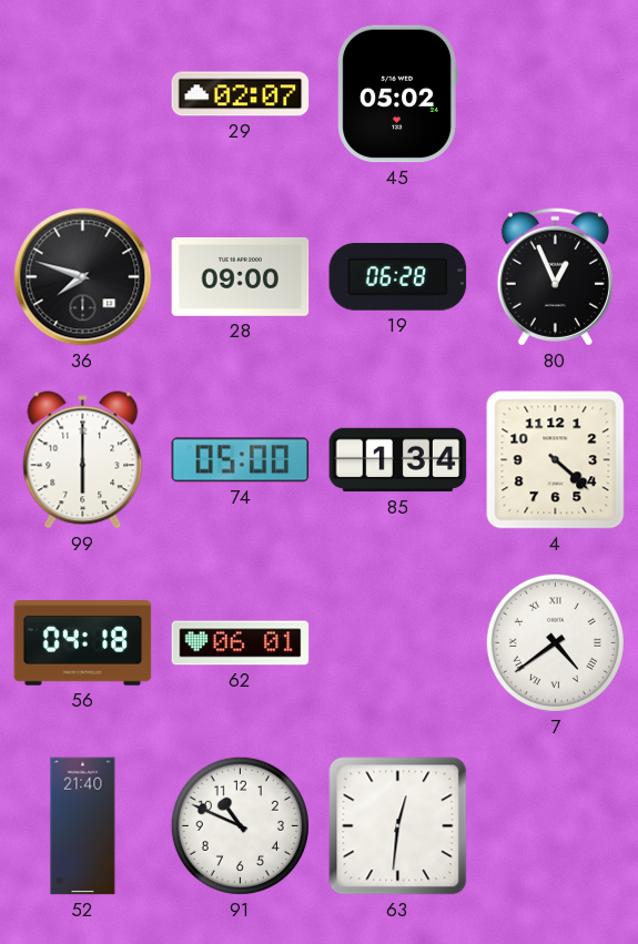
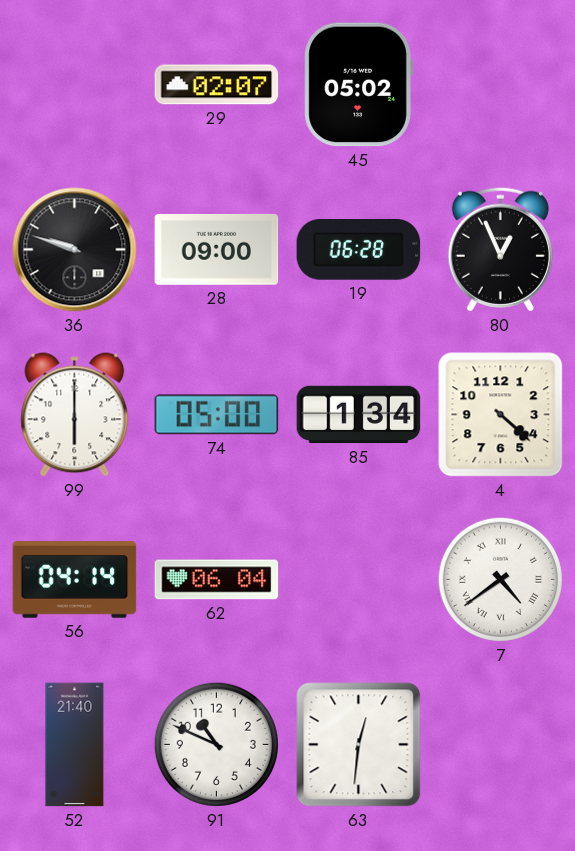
36: 7:48 -> 9:48 (75, 250)
56: 04:18 -> 04:14 (75, 580)
62: 06:01 -> 06:04 (217, 580)
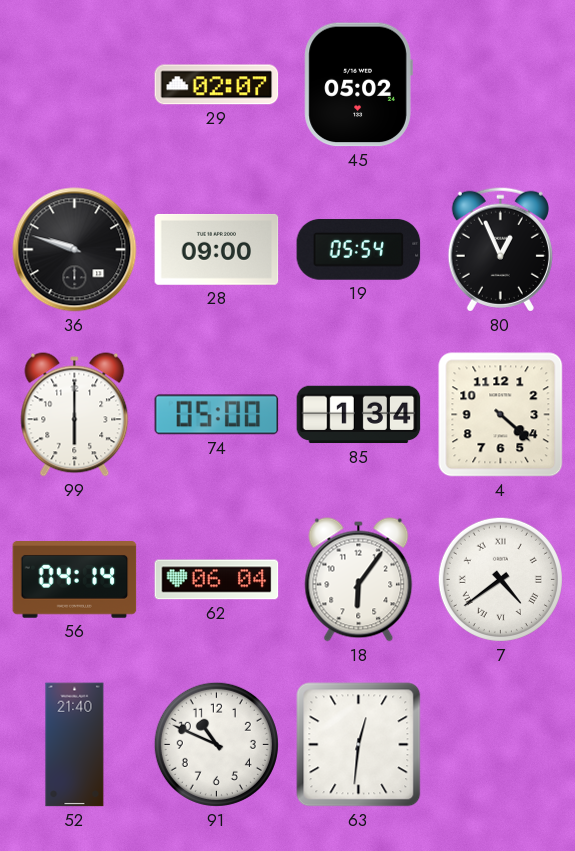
19: 06:28 -> 05:54 (359, 250)
18: none -> 6:06 (359, 580)
